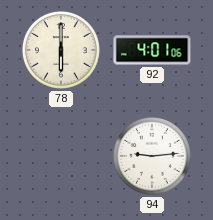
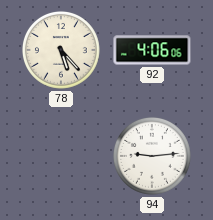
78: 6:00 -> 5:23 (61, 50)
92: 4:01 -> 4:06 (152, 50)
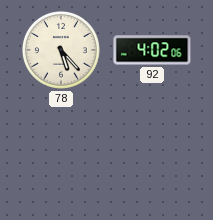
92: 4:06 -> 4:02 (152, 50)
94: 9:14 -> none (152, 156)
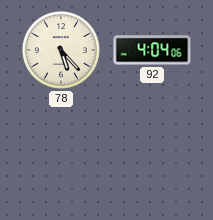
92: 4:02 -> 4:04 (152, 50)
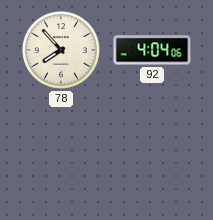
78: 5:23 -> 7:53 (61, 50)
